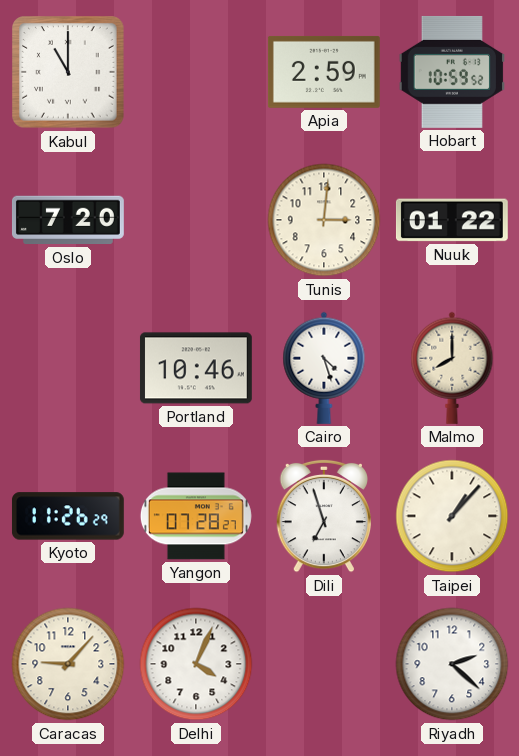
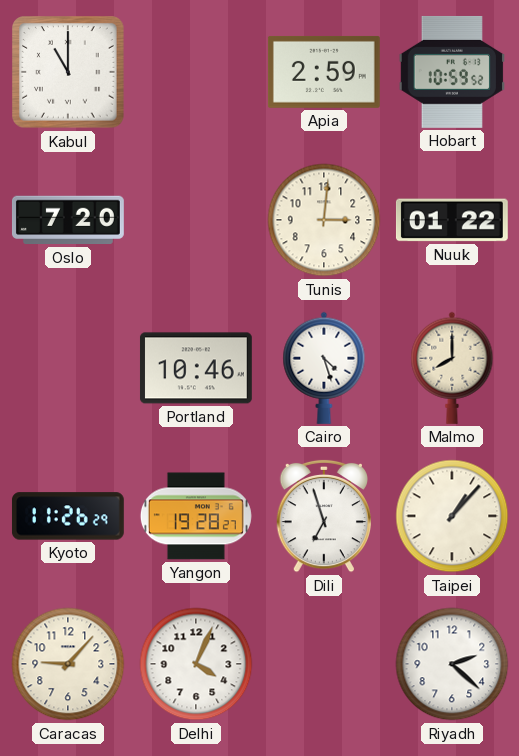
Yangon: 07:28 -> 19:28 (196, 516)
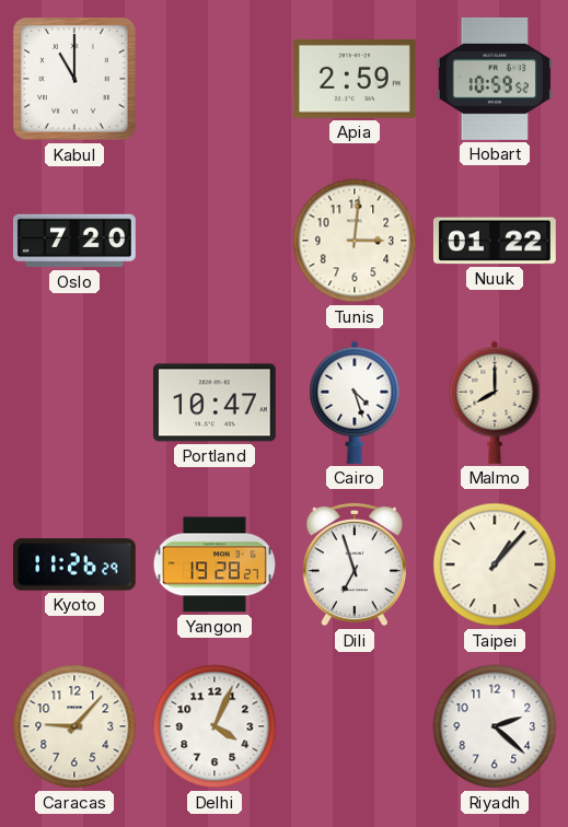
Portland: 10:46 -> 10:47 (215, 403)
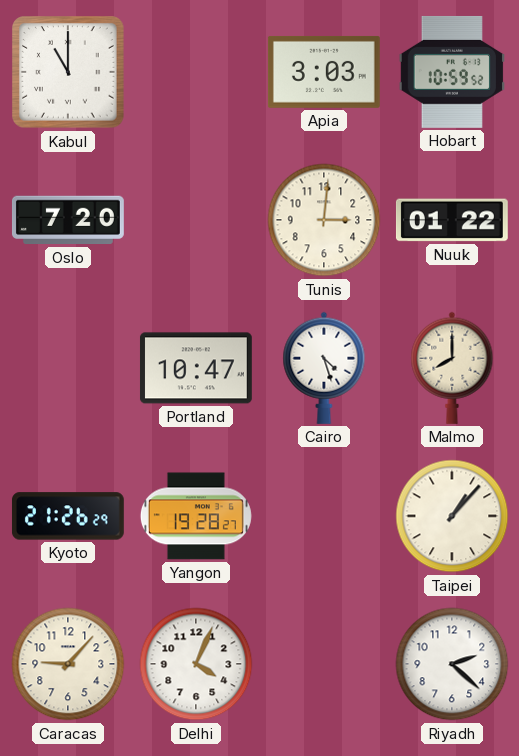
Apia: 2:59 -> 3:03 (324, 72)
Kyoto: 11:26 -> 21:26 (68, 516)
Dili: 6:57 -> none (353, 564)
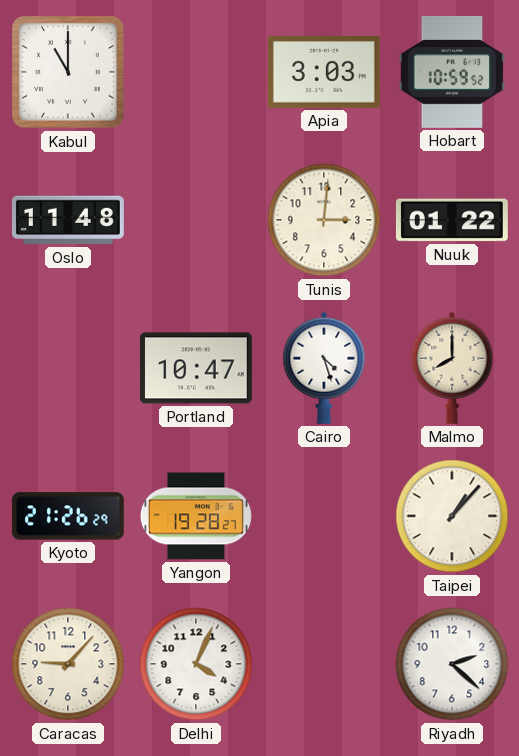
Oslo: 7:20 -> 11:48 (68, 220)
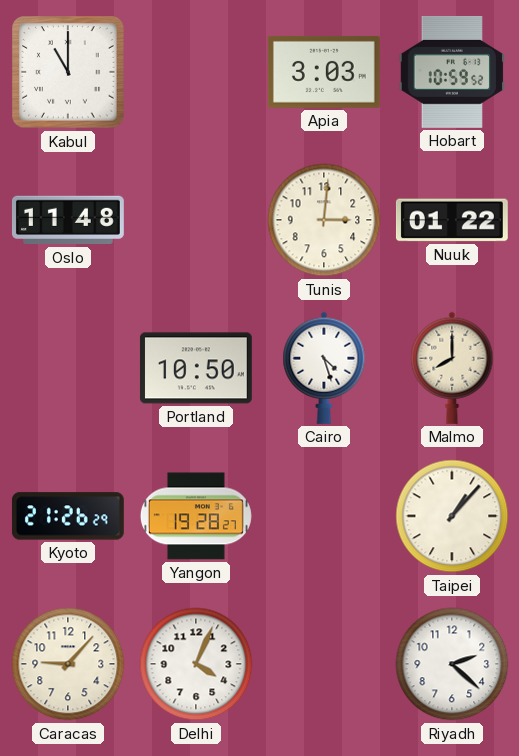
Portland: 10:47 -> 10:50 (196, 368)
